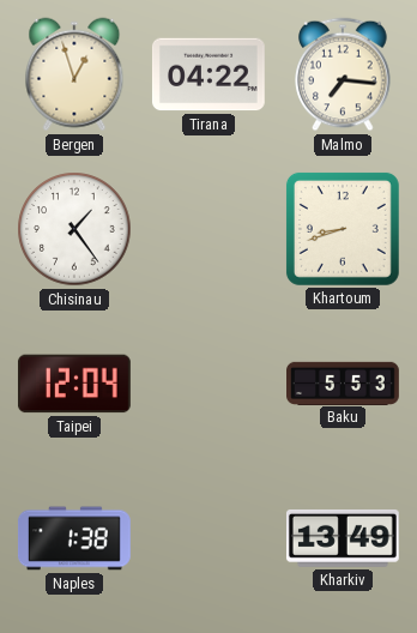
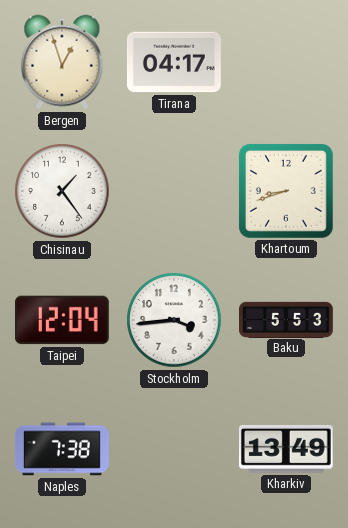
Tirana: 04:22 -> 04:17 (174, 62)
Malmo: 7:16 -> none (343, 74)
Stockholm: none -> 3:44 (174, 320)
Naples: 1:38 -> 7:38 (62, 449)
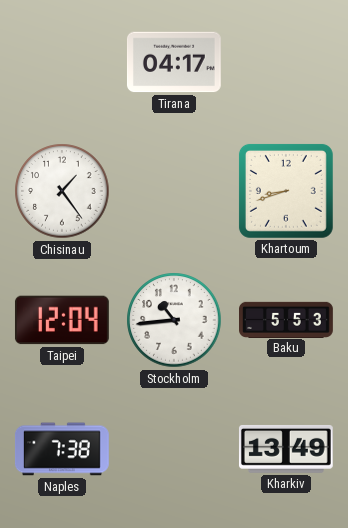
Bergen: 12:57 -> none (62, 62)
Stockholm: 3:44 -> 10:44 (174, 320)
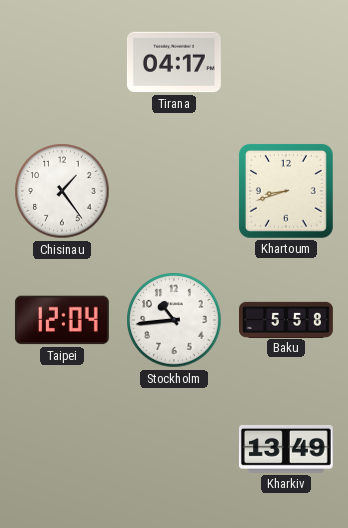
Baku: 5:53 -> 5:58 (287, 319)
Naples: 7:38 -> none (62, 449)
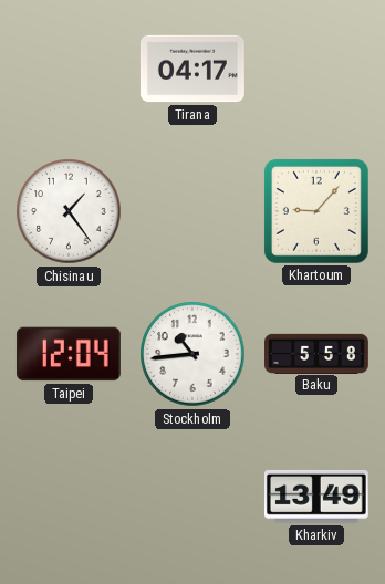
Khartoum: 8:42 -> 9:07 (316, 211)
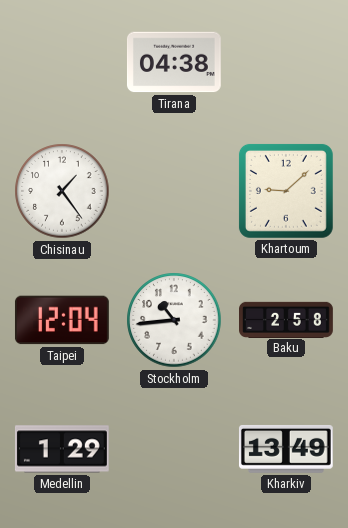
Tirana: 04:17 -> 04:38 (174, 62)
Khartoum: 9:07 -> 9:08 (286, 191)
Baku: 5:58 -> 2:58 (287, 319)
Medellin: none -> 1:29 (62, 449)
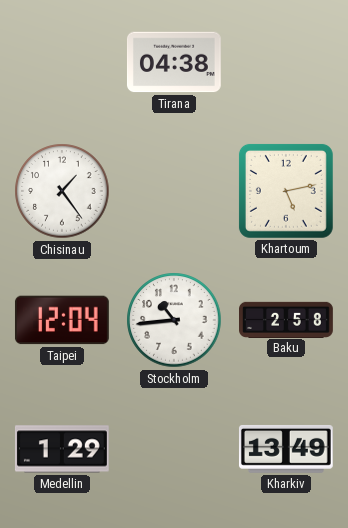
Khartoum: 9:08 -> 5:13 (286, 191)
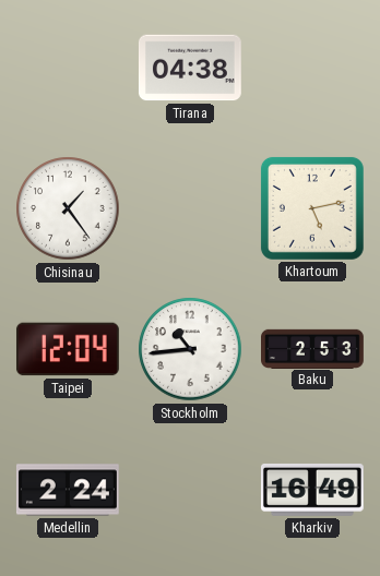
Baku: 2:58 -> 2:53 (313, 348)
Medellin: 1:29 -> 2:24 (68, 490)
Kharkiv: 13:49 -> 16:49 (312, 490)
